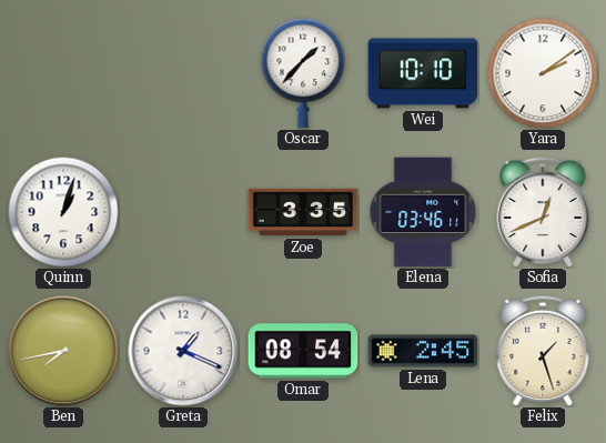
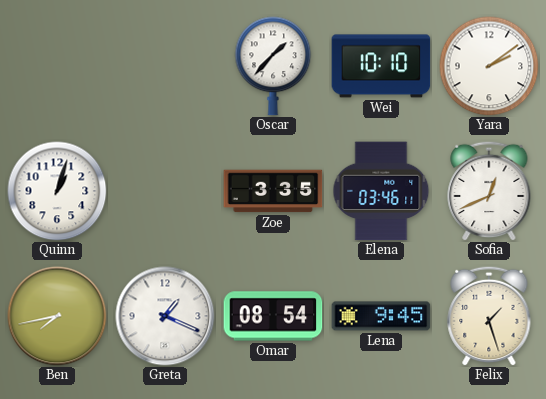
Lena: 2:45 -> 9:45 (381, 316)
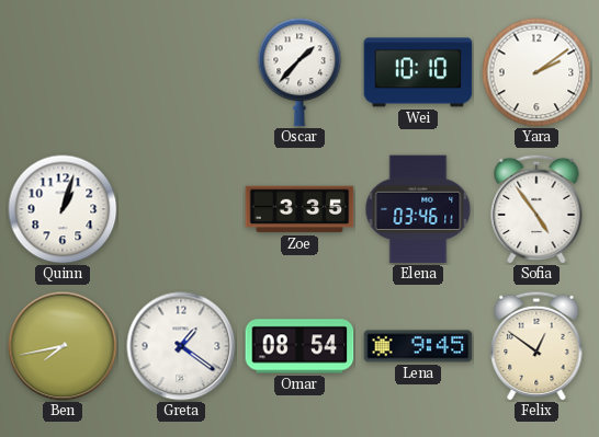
Sofia: 12:41 -> 4:54 (536, 209)
Greta: 1:19 -> 1:21 (181, 346)
Felix: 1:27 -> 12:51 (536, 346)
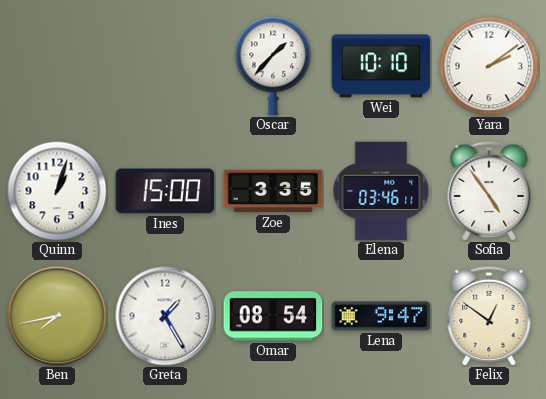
Ines: none -> 15:00 (165, 191)
Greta: 1:21 -> 1:25 (165, 316)
Lena: 9:45 -> 9:47 (381, 316)
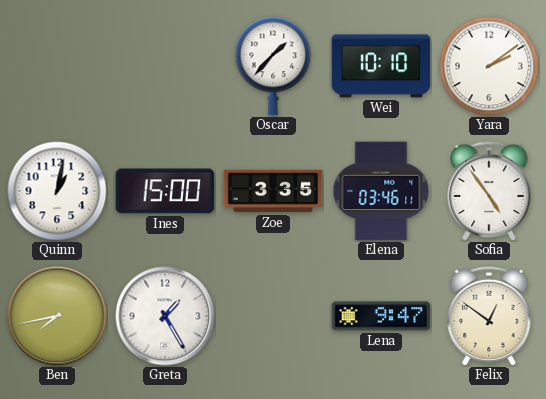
Quinn: 1:03 -> 1:02 (57, 191)
Omar: 08:54 -> none (273, 316)
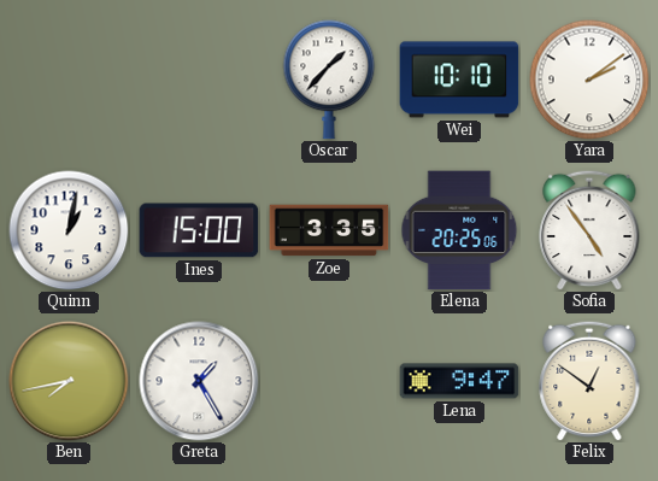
Elena: 03:46 -> 20:25 (459, 230)
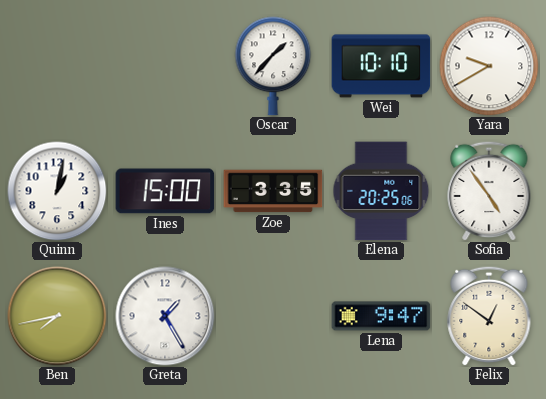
Yara: 2:09 -> 9:40 (489, 66)
